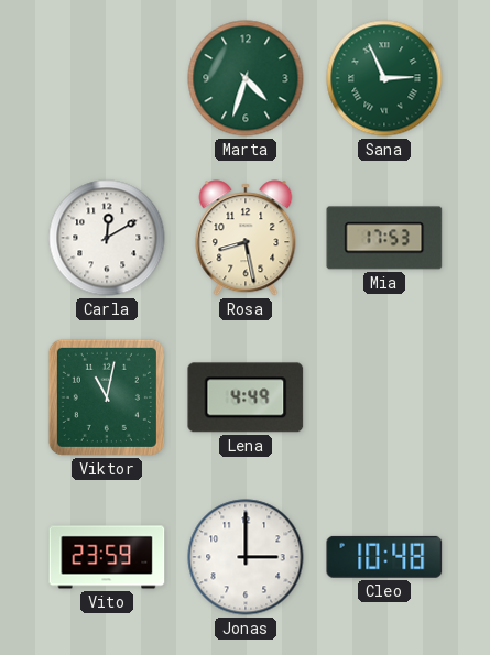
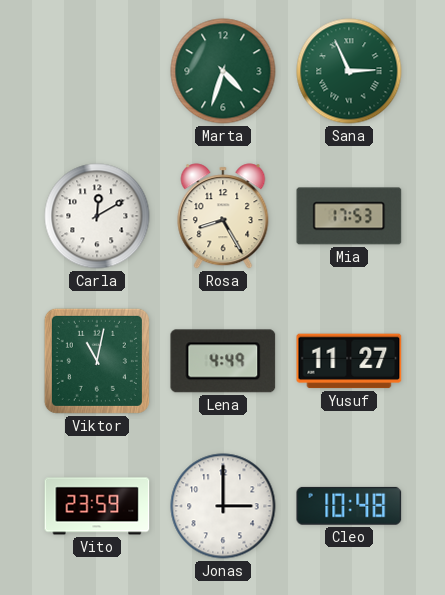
Rosa: 8:28 -> 8:25 (223, 216)
Yusuf: none -> 11:27 (349, 361)
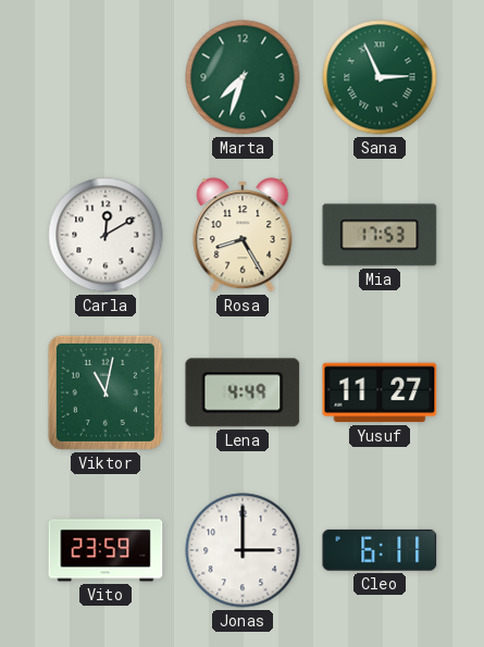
Marta: 4:33 -> 7:33 (243, 77)
Cleo: 10:48 -> 6:11 (380, 550)
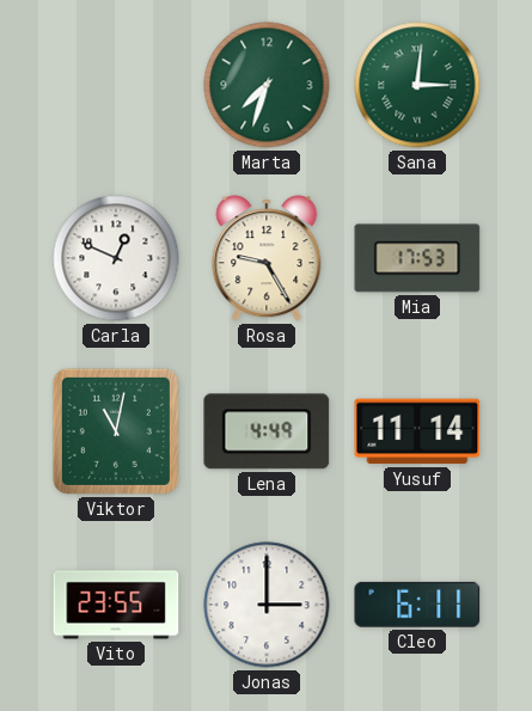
Sana: 2:56 -> 3:01 (417, 85)
Carla: 12:10 -> 12:49 (116, 258)
Rosa: 8:25 -> 9:25 (267, 258)
Yusuf: 11:27 -> 11:14 (417, 431)
Vito: 23:59 -> 23:55 (116, 605)
